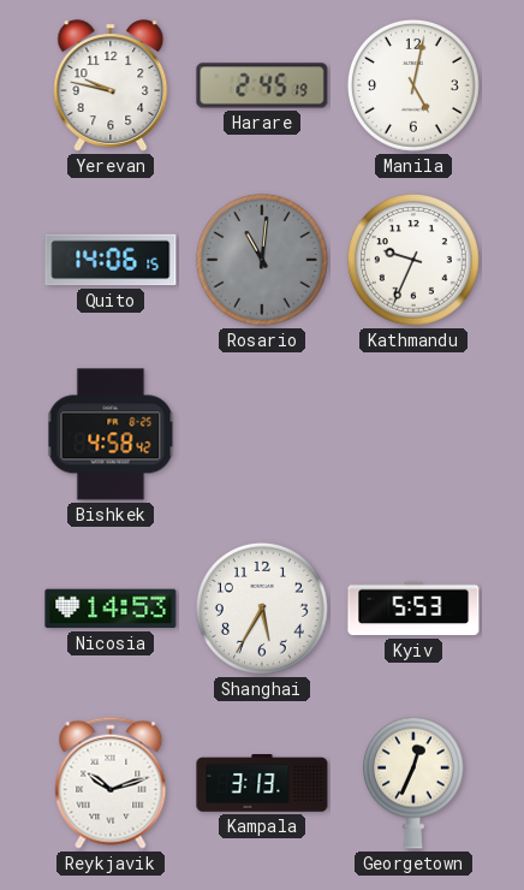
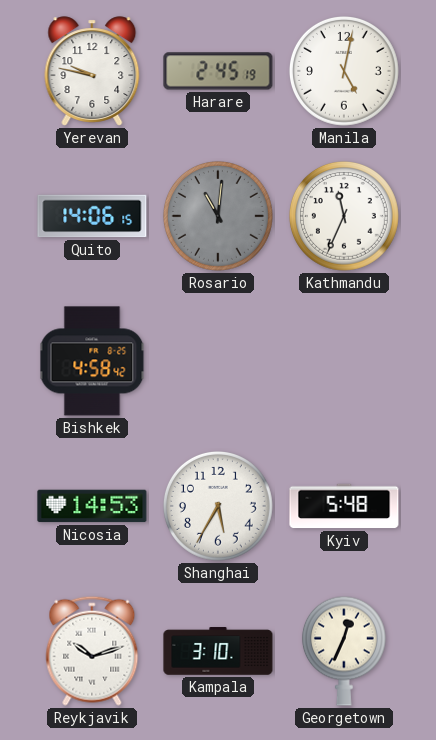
Kathmandu: 9:34 -> 11:34 (344, 216)
Kyiv: 5:53 -> 5:48 (344, 506)
Kampala: 3:13 -> 3:10 (218, 651)
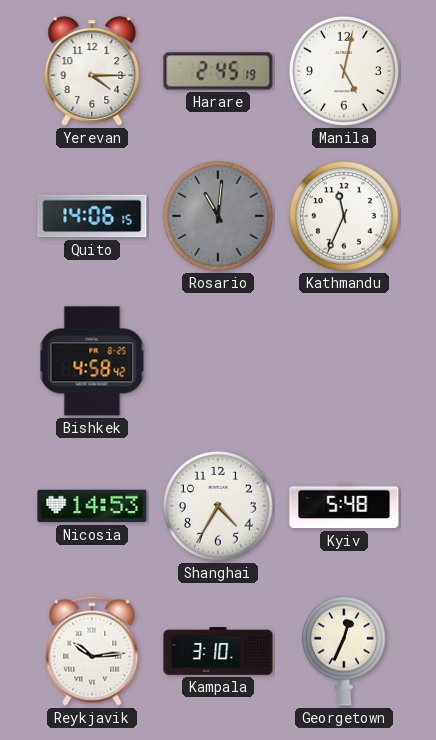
Yerevan: 9:47 -> 4:15 (92, 71)
Shanghai: 5:35 -> 4:35 (218, 506)
Reykjavik: 10:12 -> 10:14 (92, 651)
